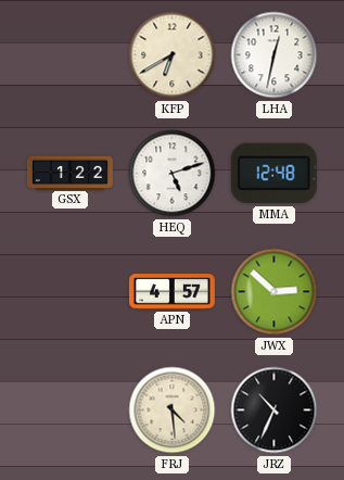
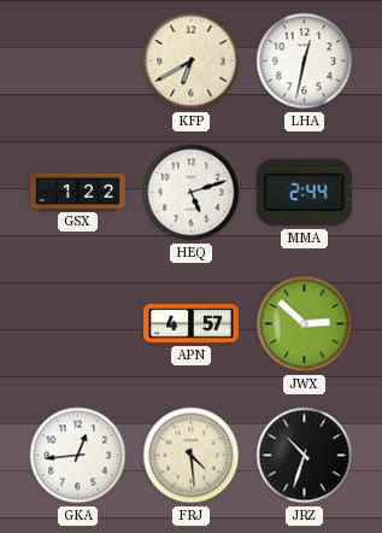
MMA: 12:48 -> 2:44 (304, 193)
GKA: none -> 12:44 (78, 456)
JRZ: 10:34 -> 10:33 (305, 456)
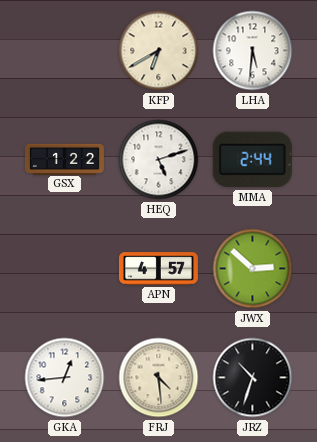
LHA: 12:32 -> 5:31 (253, 51)
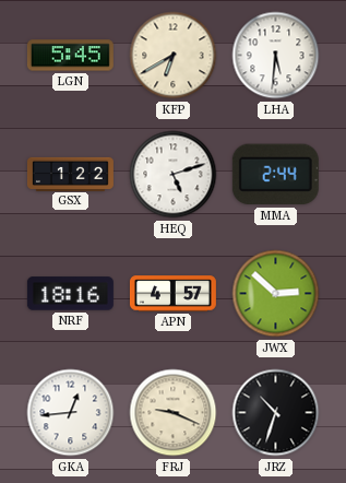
LGN: none -> 5:45 (70, 56)
NRF: none -> 18:16 (70, 294)
FRJ: 4:29 -> 9:19 (174, 413)
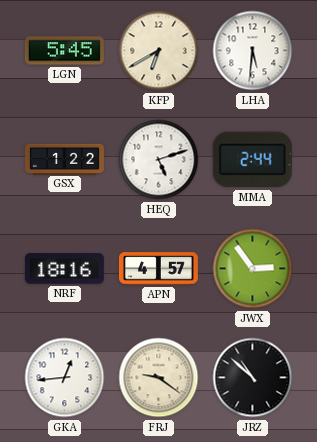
JWX: 2:52 -> 2:54 (253, 269)
FRJ: 9:19 -> 9:21 (159, 378)
JRZ: 10:33 -> 10:52 (253, 378)
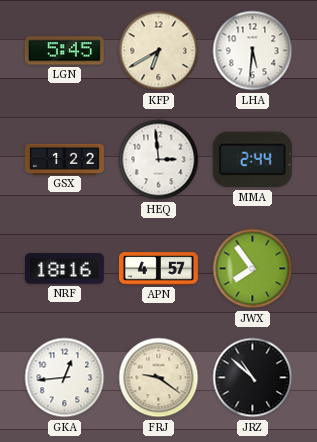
HEQ: 5:12 -> 2:59 (159, 160)
JWX: 2:54 -> 7:54 (253, 269)
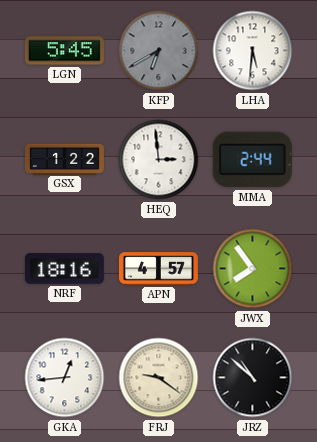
KFP dial: cream -> grey (159, 51)
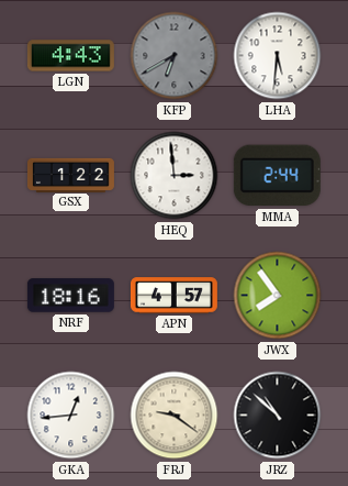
LGN: 5:45 -> 4:43 (70, 56)
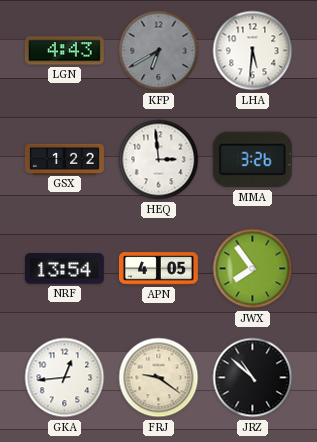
MMA: 2:44 -> 3:26 (252, 160)
NRF: 18:16 -> 13:54 (64, 269)
APN: 4:57 -> 4:05 (158, 269)
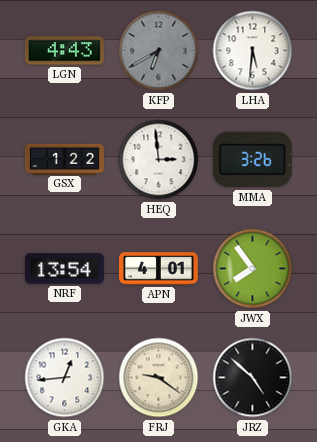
APN: 4:05 -> 4:01 (158, 269)
JRZ: 10:52 -> 4:52 (253, 378)
